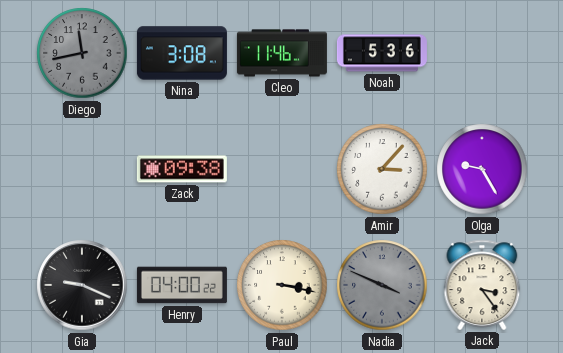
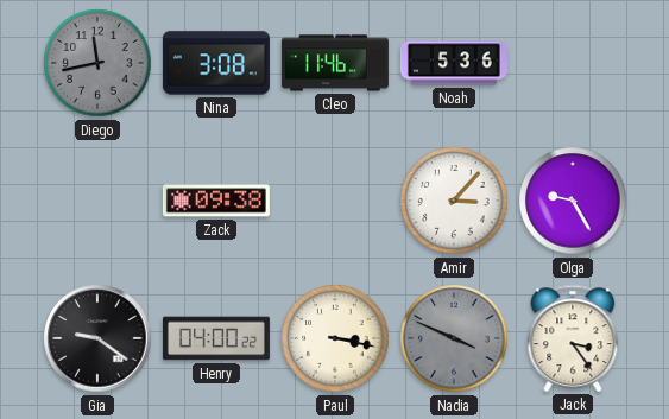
Gia: 9:19 -> 9:21 (97, 338)
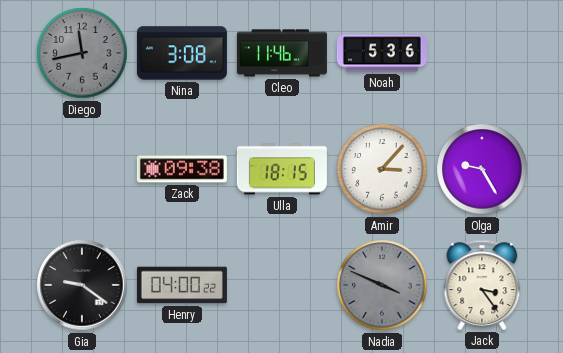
Ulla: none -> 18:15 (282, 169)
Paul: 3:17 -> none (335, 338)
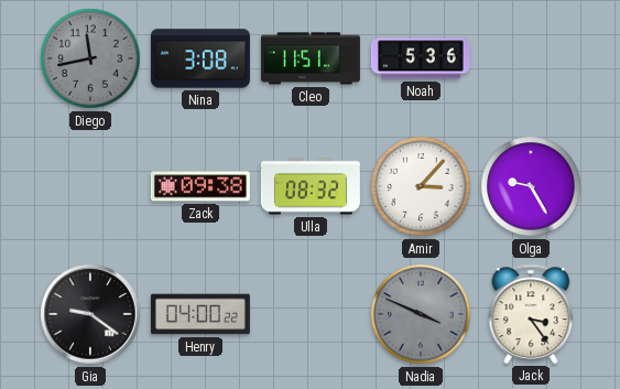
Cleo: 11:46 -> 11:51 (311, 58)
Ulla: 18:15 -> 08:32 (311, 186)
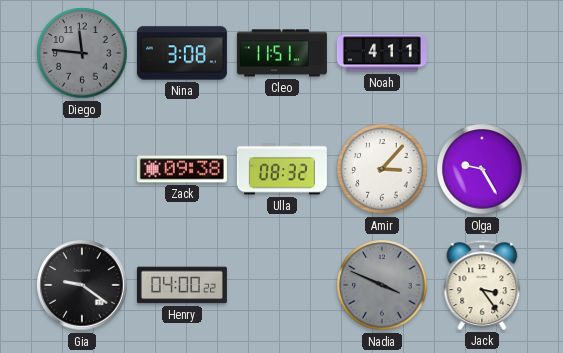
Diego: 11:43 -> 11:46 (82, 53)
Noah: 5:36 -> 4:11 (382, 53)
